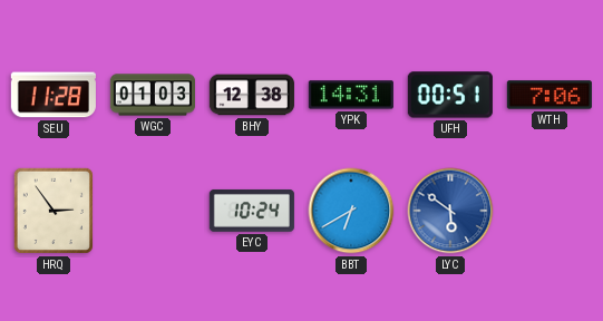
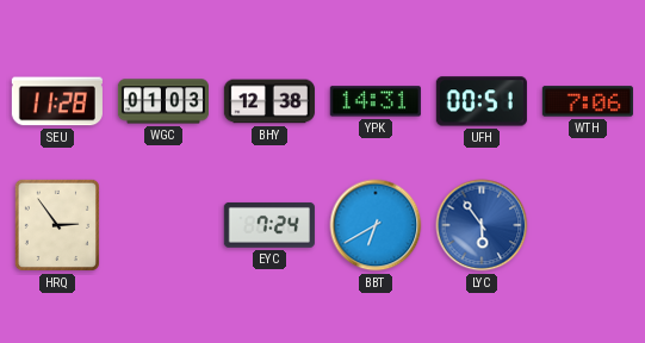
EYC: 10:24 -> 7:24 (269, 225)
LYC: 5:51 -> 5:54 (482, 225)
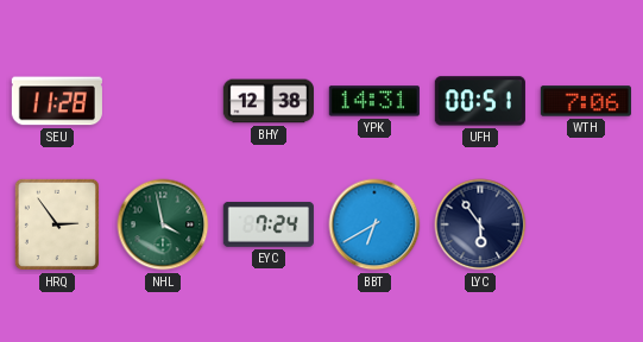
WGC: 01:03 -> none (162, 101)
NHL: none -> 3:58 (163, 224)
LYC dial: blue -> navy (480, 224)
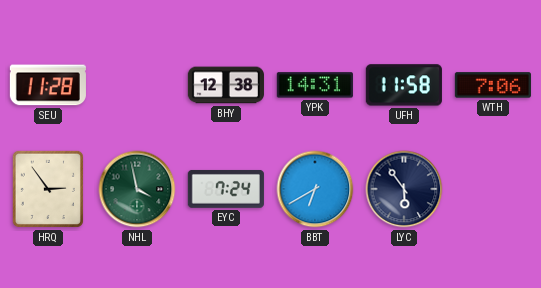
UFH: 00:51 -> 11:58 (404, 85)
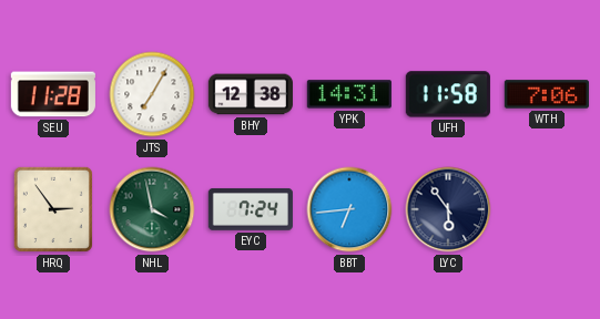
JTS: none -> 7:05 (152, 94)
BBT: 6:40 -> 6:44 (349, 209)
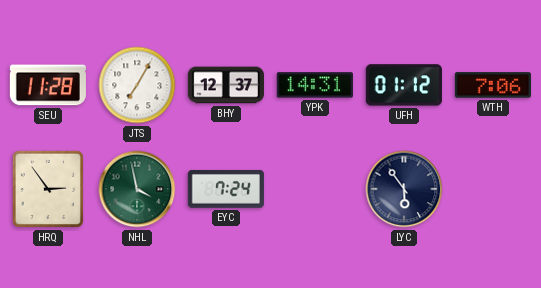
BHY: 12:38 -> 12:37 (226, 85)
UFH: 11:58 -> 01:12 (404, 85)
BBT: 6:44 -> none (349, 209)
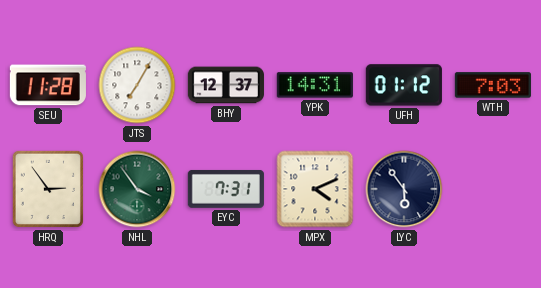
WTH: 7:06 -> 7:03 (493, 85)
NHL: 3:58 -> 3:54 (137, 189)
EYC: 7:24 -> 7:31 (226, 189)
MPX: none -> 4:11 (315, 189)
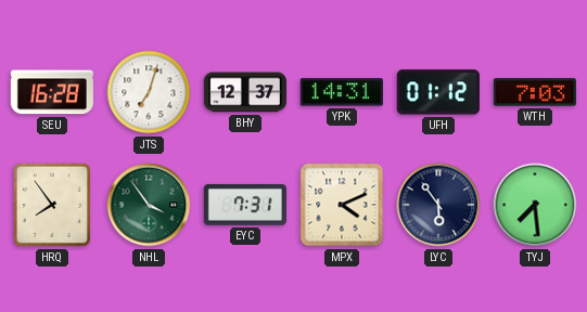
SEU: 11:28 -> 16:28 (52, 92)
JTS: 7:05 -> 7:03 (149, 92)
HRQ: 2:54 -> 7:54 (52, 205)
TYJ: none -> 7:29 (535, 205)
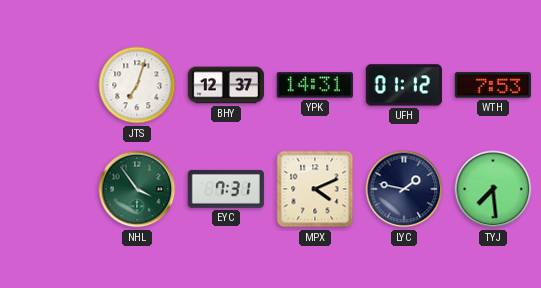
SEU: 16:28 -> none (52, 92)
WTH: 7:03 -> 7:53 (493, 85)
HRQ: 7:54 -> none (52, 205)
LYC: 5:54 -> 1:47 (404, 189)
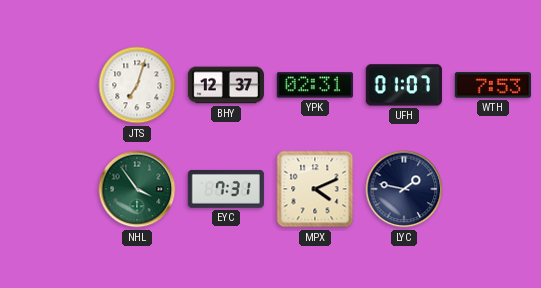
YPK: 14:31 -> 02:31 (315, 85)
UFH: 01:12 -> 01:07 (404, 85)
TYJ: 7:29 -> none (493, 189)
